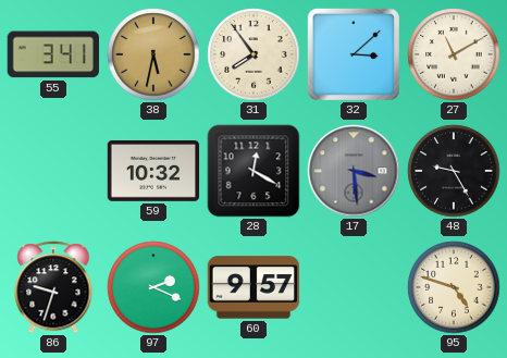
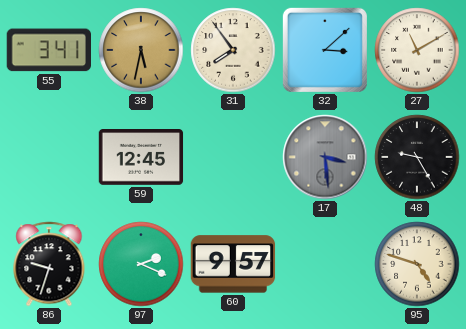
59: 10:32 -> 12:45 (141, 158)
28: 12:20 -> none (253, 171)
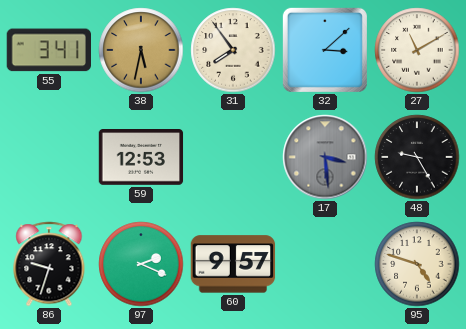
59: 12:45 -> 12:53 (141, 158)
